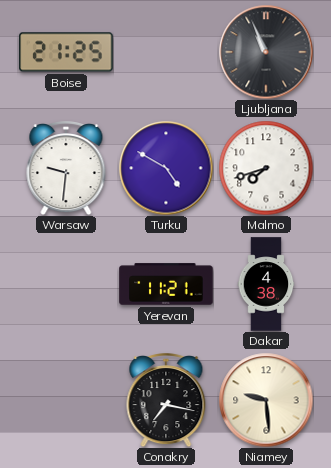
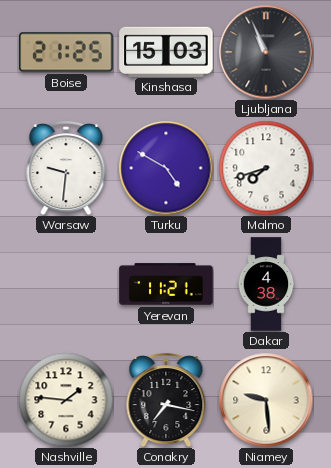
Kinshasa: none -> 15:03 (166, 51)
Nashville: none -> 1:46 (66, 400)
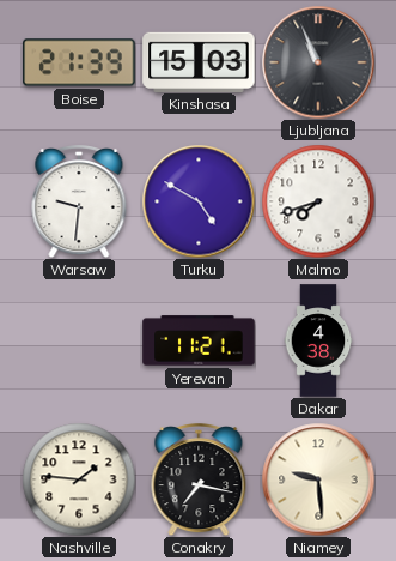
Boise: 21:25 -> 21:39 (79, 62)
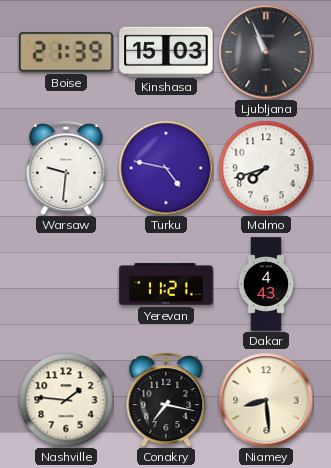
Turku: 4:50 -> 4:47 (166, 168)
Dakar: 4:38 -> 4:43 (266, 284)
Niamey: 9:29 -> 8:29 (266, 400)
